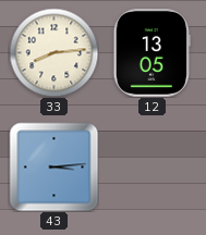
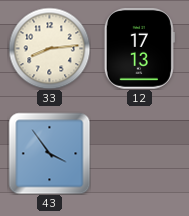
12: 13:05 -> 17:13 (139, 49)
43: 3:14 -> 3:54 (49, 153)
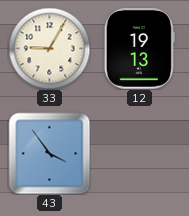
33: 8:14 -> 9:05 (49, 48)
12: 17:13 -> 19:13 (139, 49)
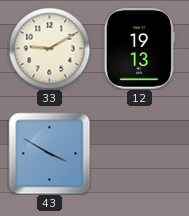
33: 9:05 -> 9:10 (49, 48)
43: 3:54 -> 3:50 (49, 153)
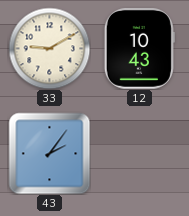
12: 19:13 -> 10:43 (139, 49)
43: 3:50 -> 2:06 (49, 153)
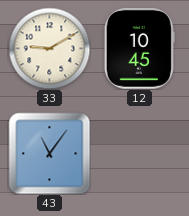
12: 10:43 -> 10:45 (139, 49)
43: 2:06 -> 11:06 (49, 153)
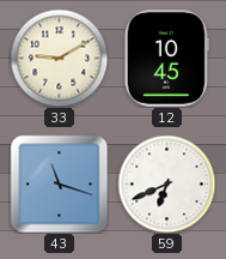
43: 11:06 -> 11:18 (59, 183)
59: none -> 6:41 (166, 183)
